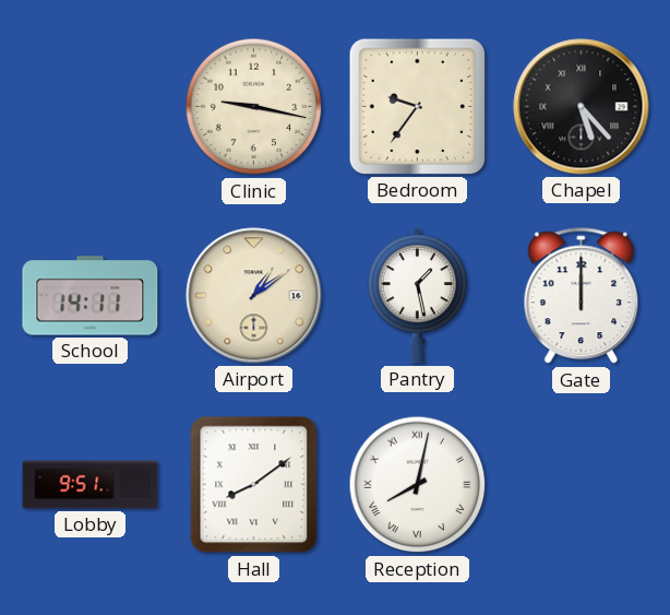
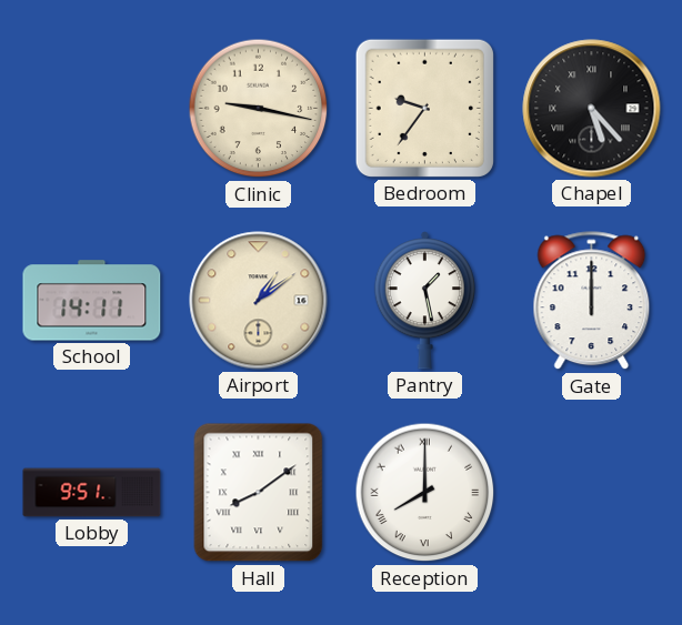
Reception: 8:02 -> 8:00 (425, 493)
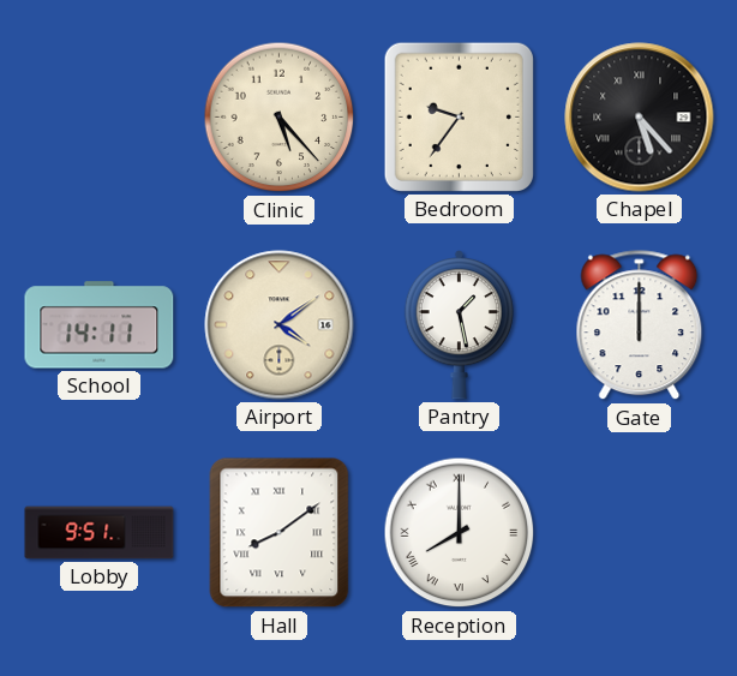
Clinic: 9:17 -> 5:23 (280, 118)
Airport: 1:09 -> 4:09 (280, 325)
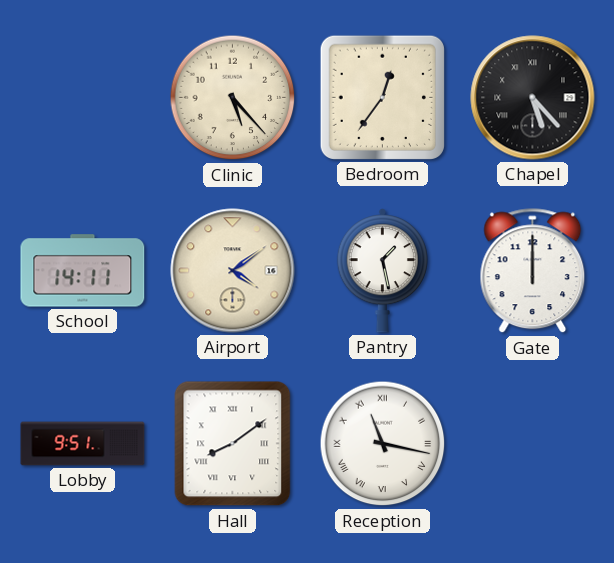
Bedroom: 9:36 -> 12:36 (382, 97)
Reception: 8:00 -> 11:17 (383, 444)
